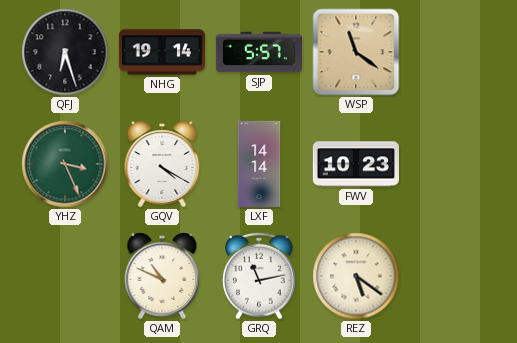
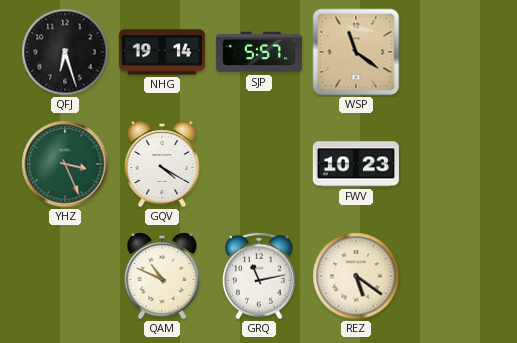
LXF: 14:14 -> none (259, 164)
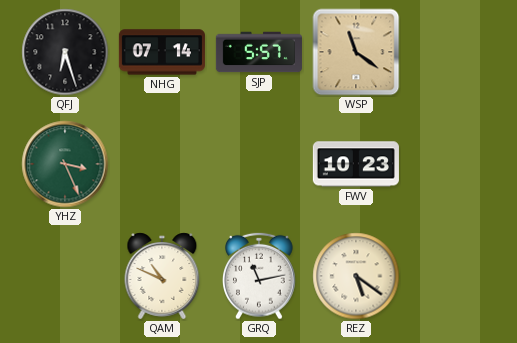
NHG: 19:14 -> 07:14 (162, 52)
GQV: 4:20 -> none (162, 164)
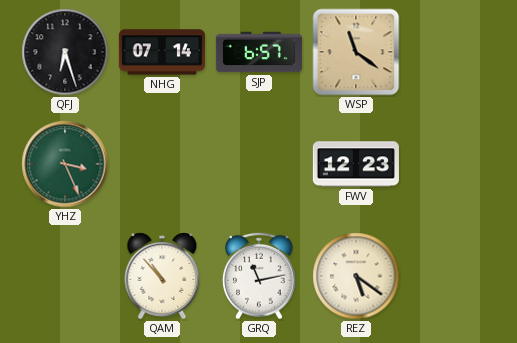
SJP: 5:57 -> 6:57 (259, 52)
FWV: 10:23 -> 12:23 (356, 164)
QAM: 10:49 -> 10:53 (162, 276)
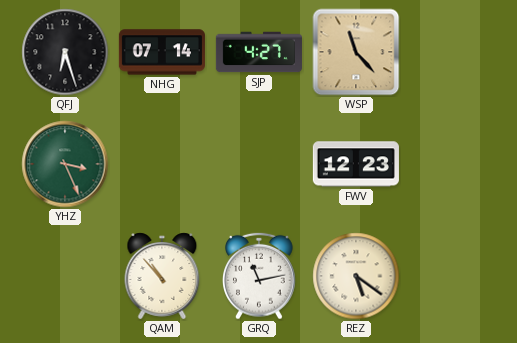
SJP: 6:57 -> 4:27 (259, 52)
WSP: 11:21 -> 11:23 (356, 52)
